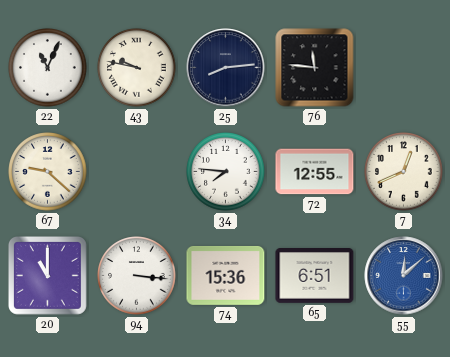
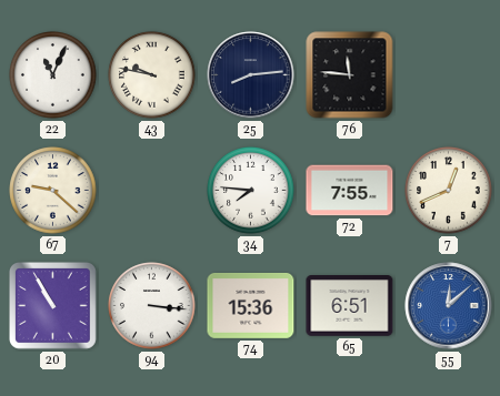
72: 12:55 -> 7:55 (350, 191)
20: 11:00 -> 10:55 (52, 305)
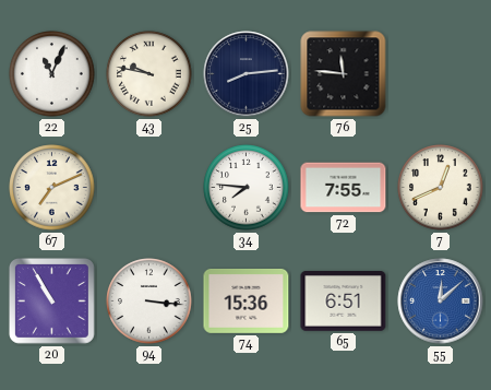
67: 9:22 -> 7:11 (52, 188)
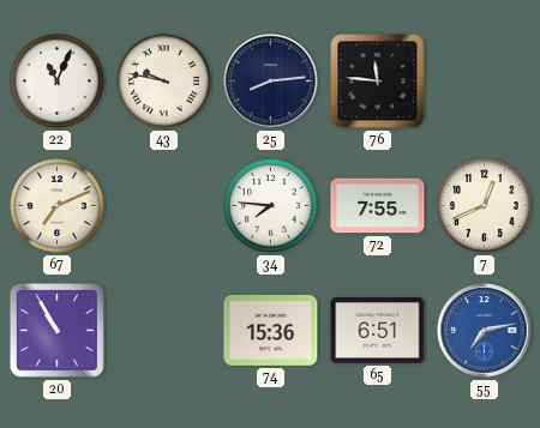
94: 3:16 -> none (149, 302)
55: 12:08 -> 7:13 (485, 331)
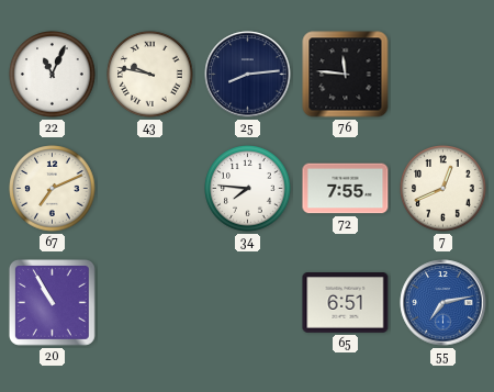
74: 15:36 -> none (271, 330)
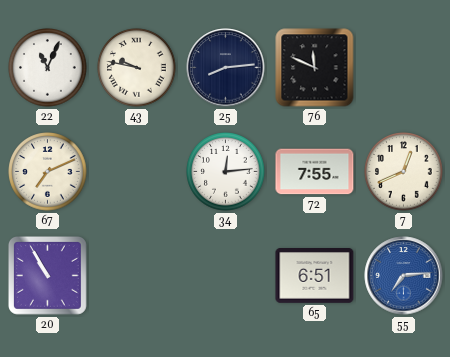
76: 11:46 -> 11:49 (315, 68)
34: 7:46 -> 12:14 (226, 172)
55: 7:13 -> 7:14 (404, 276)
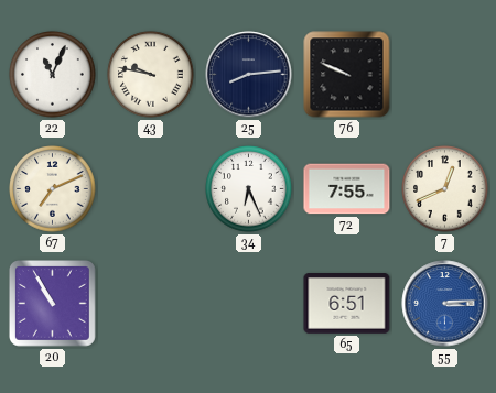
76: 11:49 -> 9:49 (347, 75)
34: 12:14 -> 6:26 (249, 189)
55: 7:14 -> 3:14 (445, 304)
